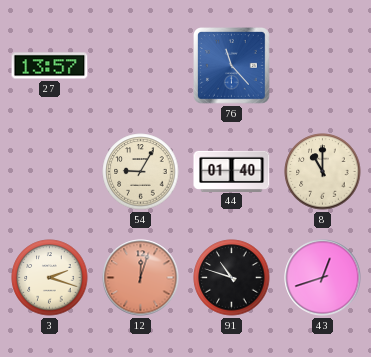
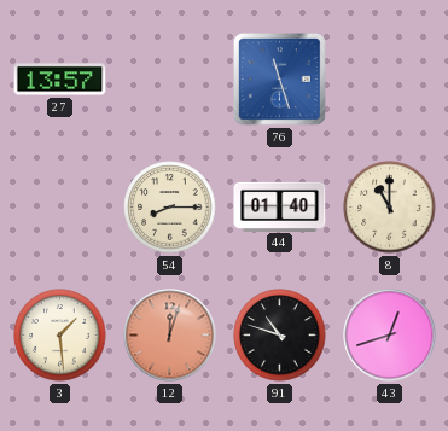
76: 11:23 -> 11:27 (280, 80)
54: 9:05 -> 8:15 (170, 208)
3: 2:18 -> 1:29 (60, 336)
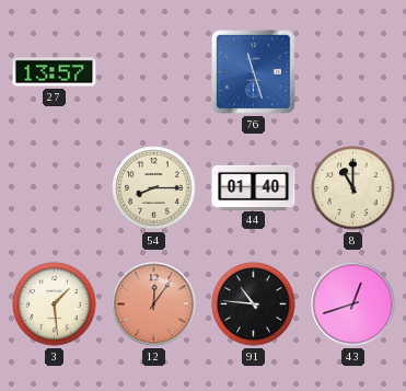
12: 12:03 -> 12:06 (154, 304)
91: 10:48 -> 10:46 (254, 304)
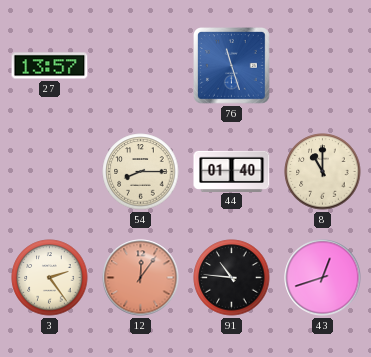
3: 1:29 -> 2:24 (50, 278)
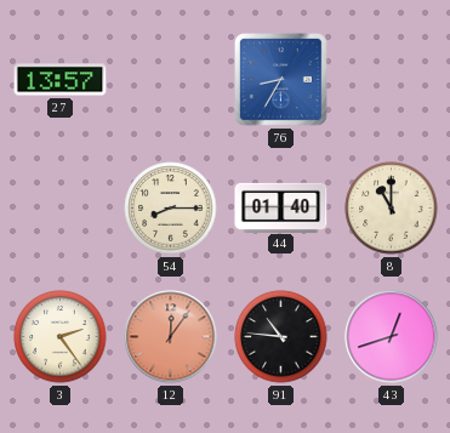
76: 11:27 -> 8:35 (281, 80)
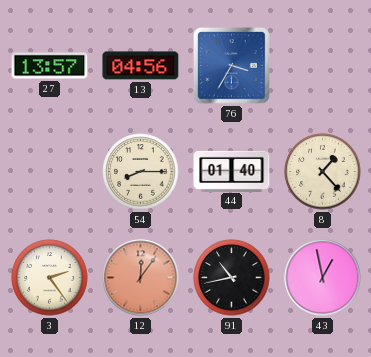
13: none -> 04:56 (141, 66)
76: 8:35 -> 3:35 (232, 66)
8: 11:00 -> 1:23 (323, 172)
91: 10:46 -> 10:43 (232, 278)
43: 12:42 -> 12:58 (323, 278)
